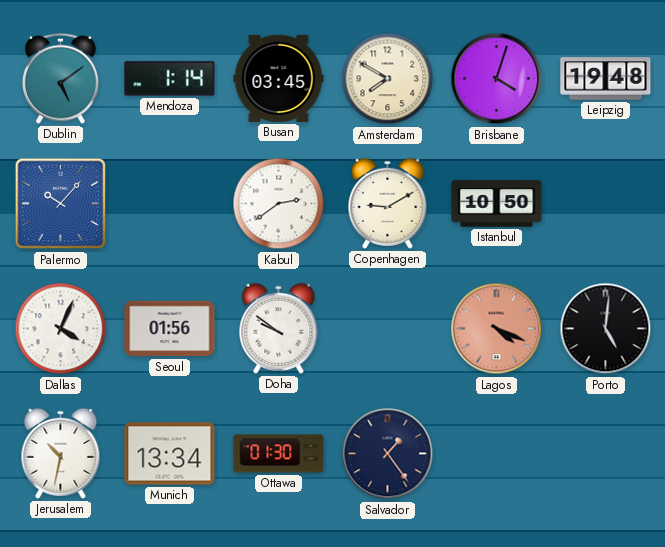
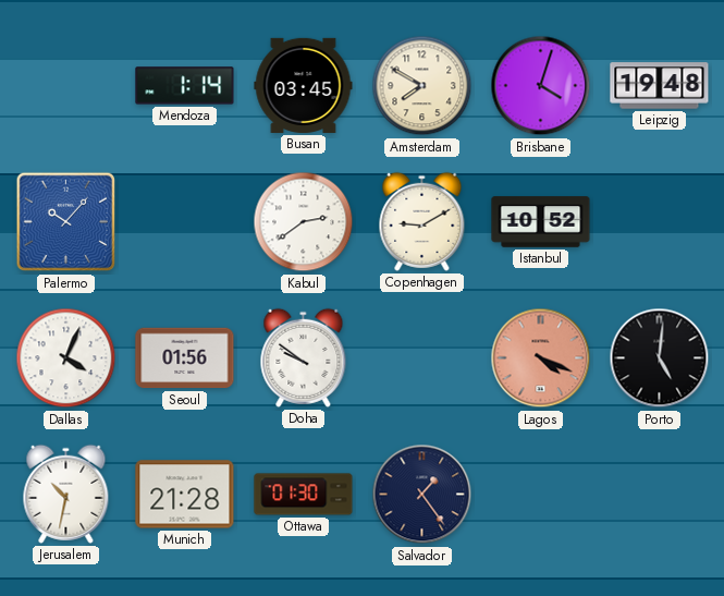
Dublin: 5:09 -> none (60, 78)
Istanbul: 10:50 -> 10:52 (541, 222)
Munich: 13:34 -> 21:28 (185, 495)
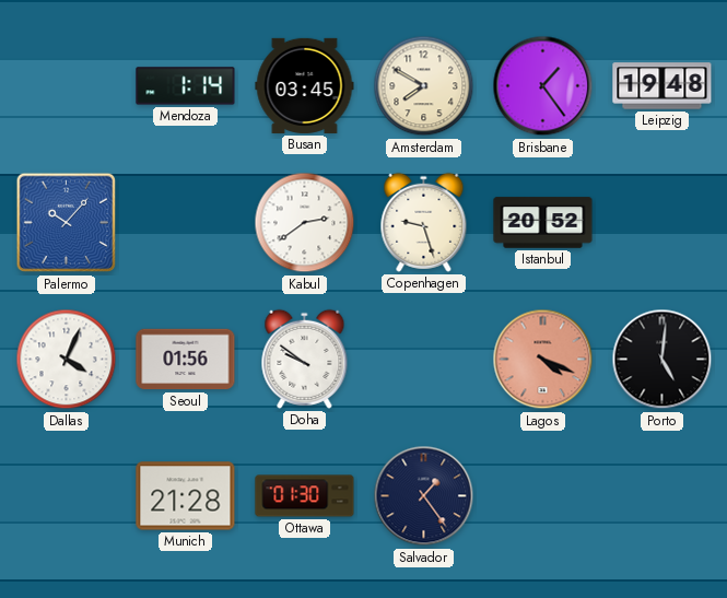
Brisbane: 4:03 -> 1:24 (543, 86)
Copenhagen: 9:10 -> 9:27 (424, 222)
Istanbul: 10:52 -> 20:52 (543, 223)
Jerusalem: 10:32 -> none (66, 494)
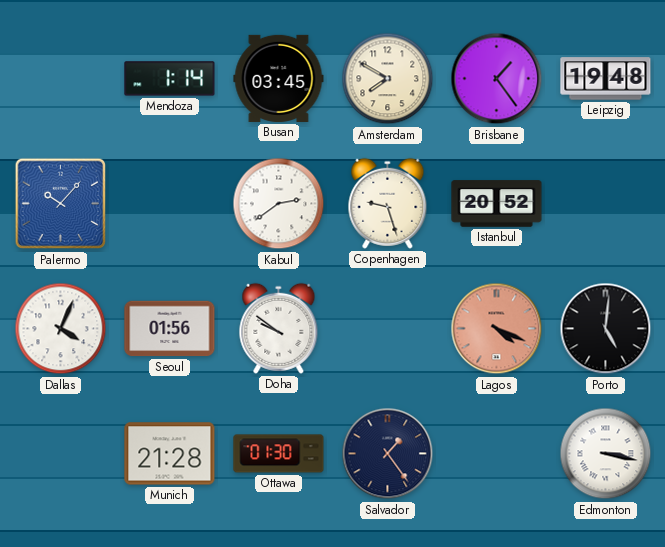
Edmonton: none -> 3:17 (606, 454)
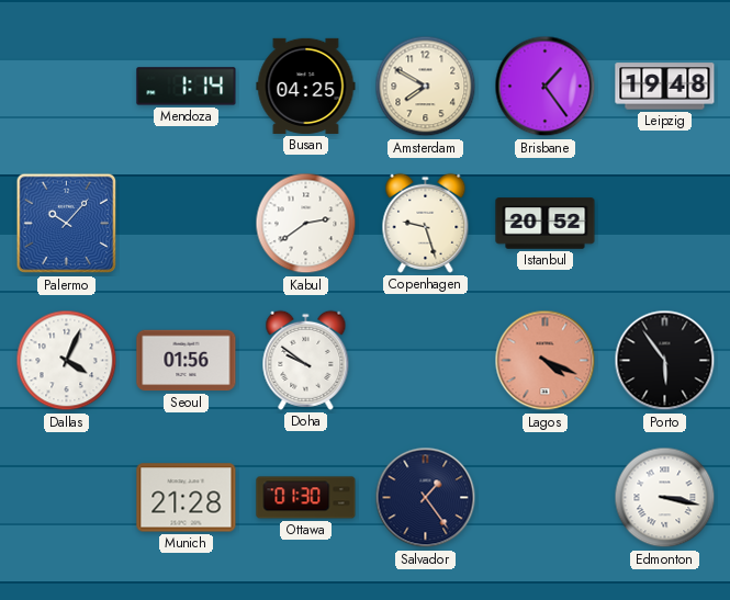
Busan: 03:45 -> 04:25 (306, 86)
Porto: 5:01 -> 5:54 (665, 361)
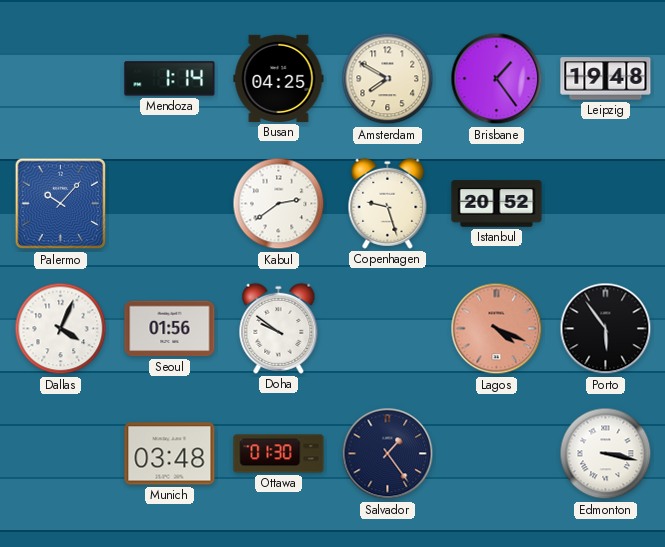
Munich: 21:28 -> 03:48 (170, 454)
